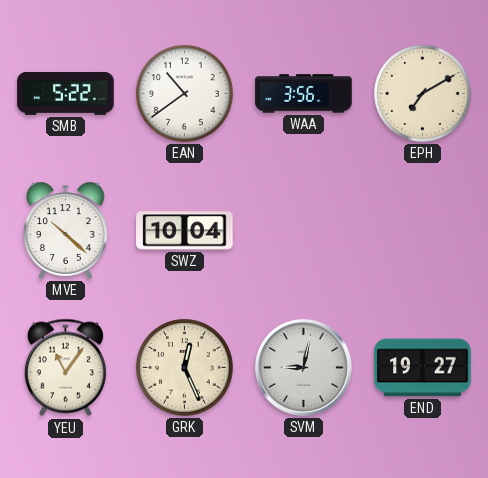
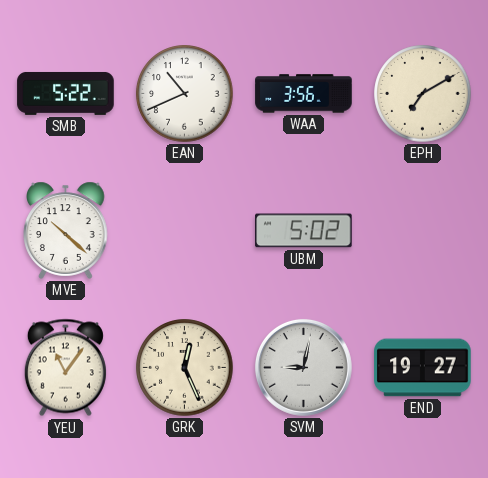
EAN: 10:39 -> 10:41 (185, 94)
SWZ: 10:04 -> none (185, 231)
UBM: none -> 5:02 (304, 231)
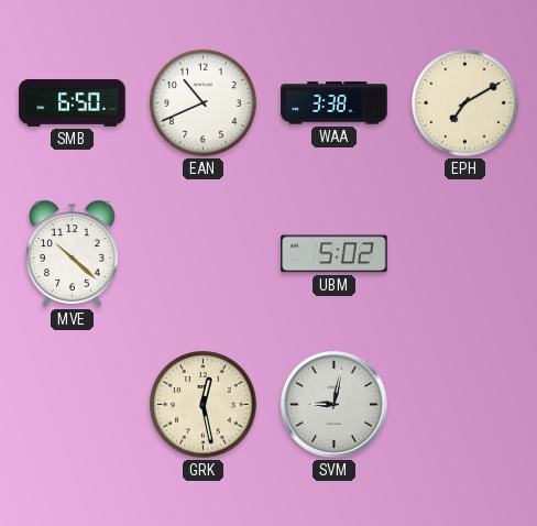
SMB: 5:22 -> 6:50 (73, 102)
WAA: 3:56 -> 3:38 (335, 103)
YEU: 11:06 -> none (65, 368)
GRK: 12:26 -> 12:28 (204, 405)
END: 19:27 -> none (423, 368)
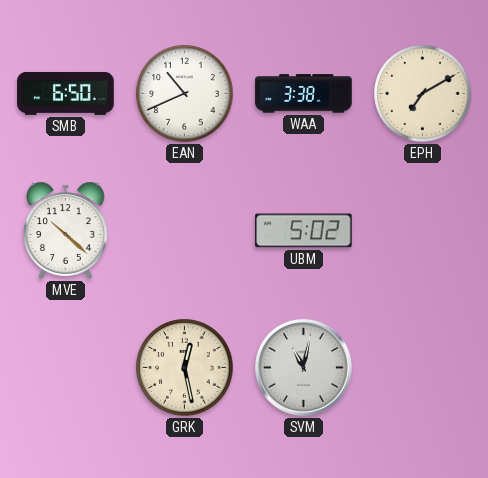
SVM: 9:02 -> 11:02 (303, 367)
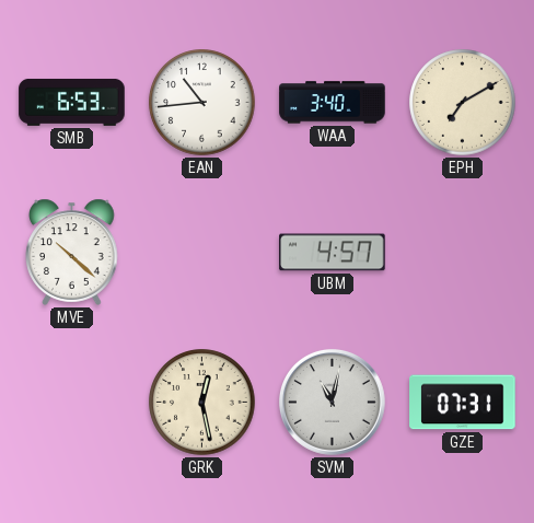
SMB: 6:50 -> 6:53 (72, 102)
EAN: 10:41 -> 10:44 (202, 103)
WAA: 3:38 -> 3:40 (333, 103)
UBM: 5:02 -> 4:57 (333, 253)
GZE: none -> 07:31 (463, 403)
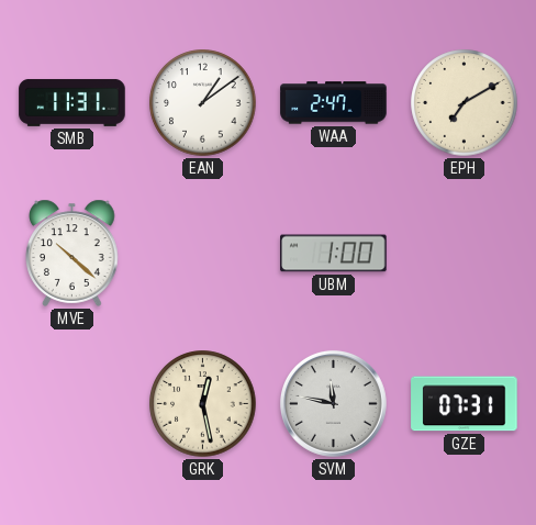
SMB: 6:53 -> 11:31 (72, 102)
EAN: 10:44 -> 1:09 (203, 103)
WAA: 3:40 -> 2:47 (334, 103)
UBM: 4:57 -> 1:00 (334, 254)
SVM: 11:02 -> 11:47 (333, 403)
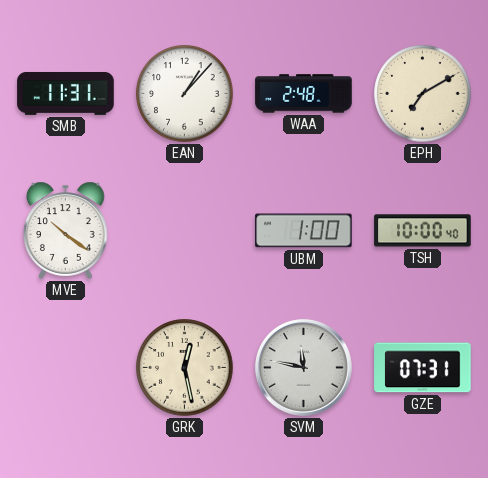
EAN: 1:09 -> 1:07 (185, 94)
WAA: 2:47 -> 2:48 (304, 94)
MVE: 10:22 -> 10:21 (66, 230)
TSH: none -> 10:00 (423, 231)
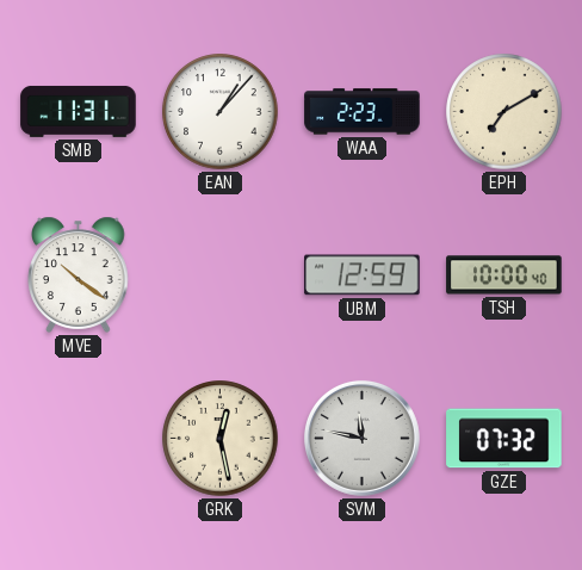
WAA: 2:48 -> 2:23 (363, 112)
UBM: 1:00 -> 12:59 (363, 275)
GZE: 07:31 -> 07:32 (504, 439)
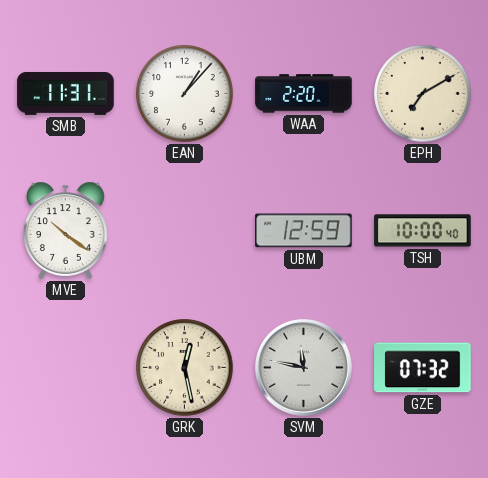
WAA: 2:23 -> 2:20 (304, 94)
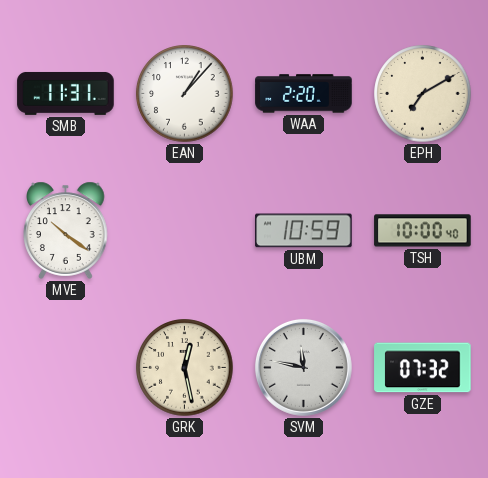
UBM: 12:59 -> 10:59 (304, 231)
